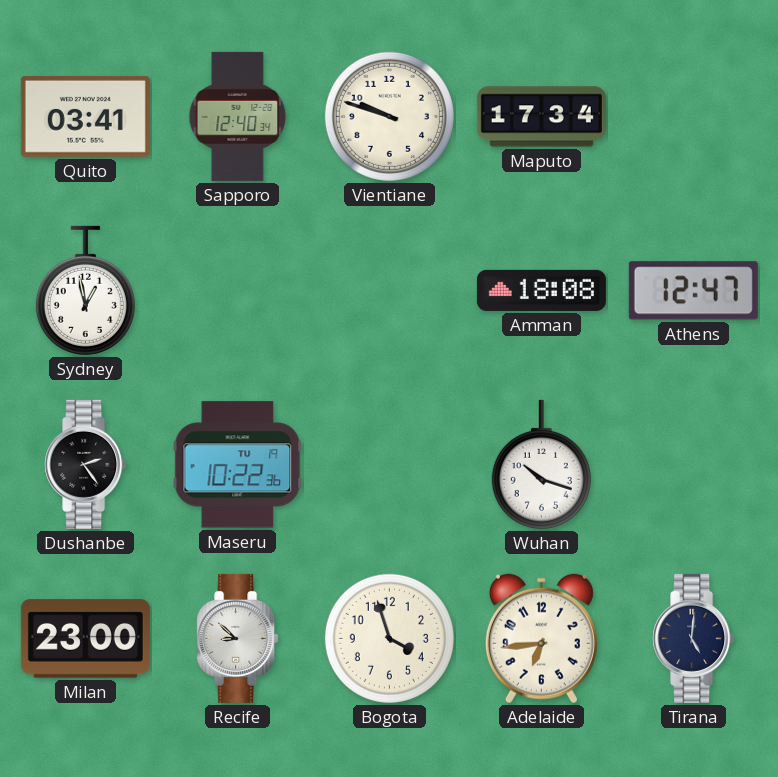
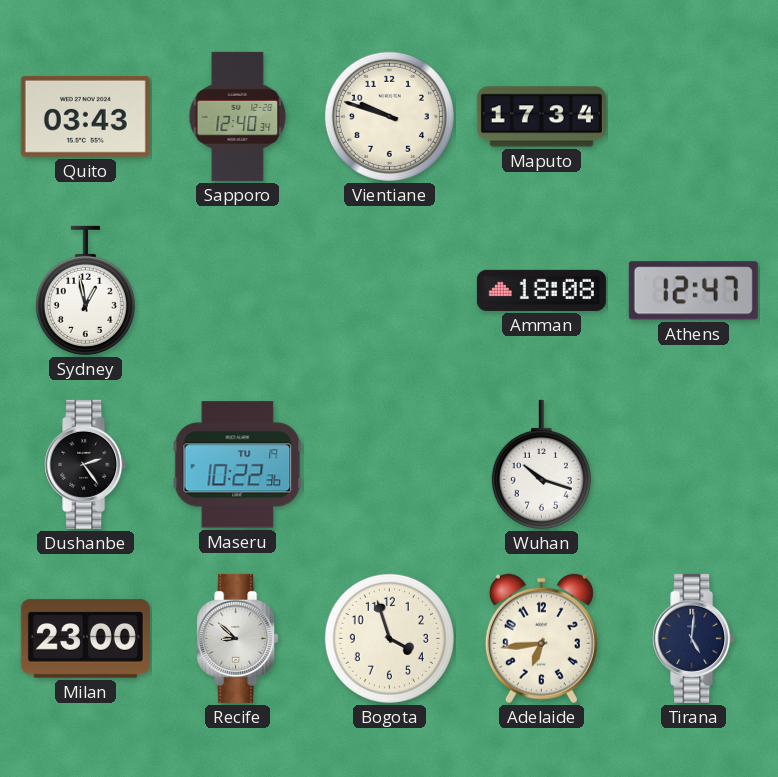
Quito: 03:41 -> 03:43 (85, 116)
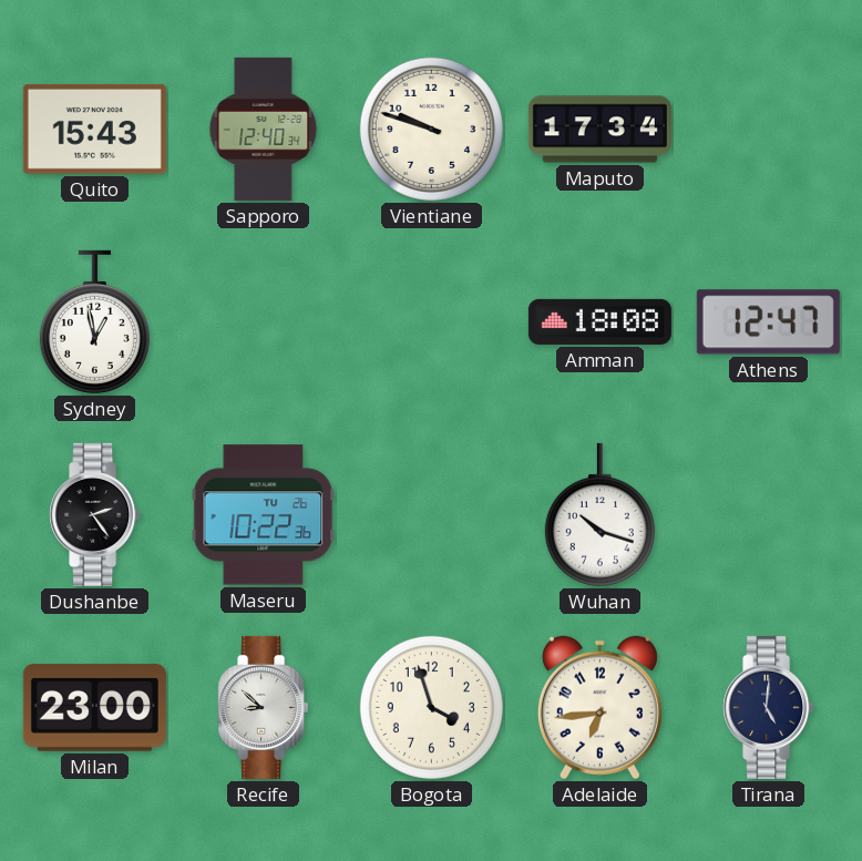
Quito: 03:43 -> 15:43 (94, 129)
Maseru date: TU 19 -> TU 26 (264, 515)
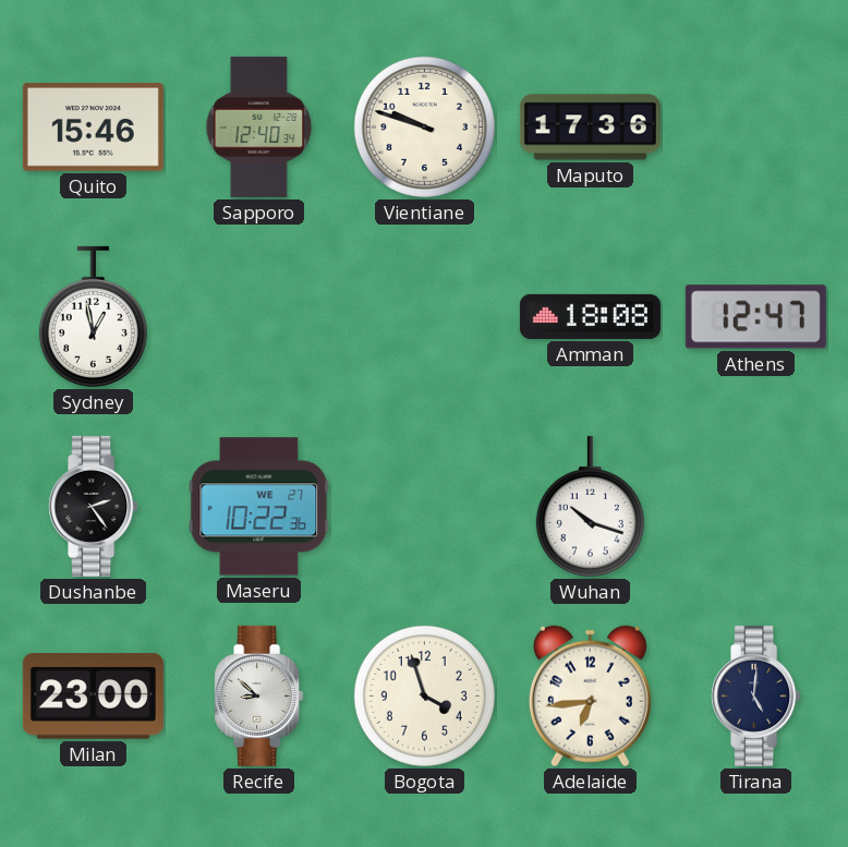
Quito: 15:43 -> 15:46 (93, 126)
Maputo: 17:34 -> 17:36 (590, 128)
Maseru date: TU 26 -> WE 27 (259, 507)
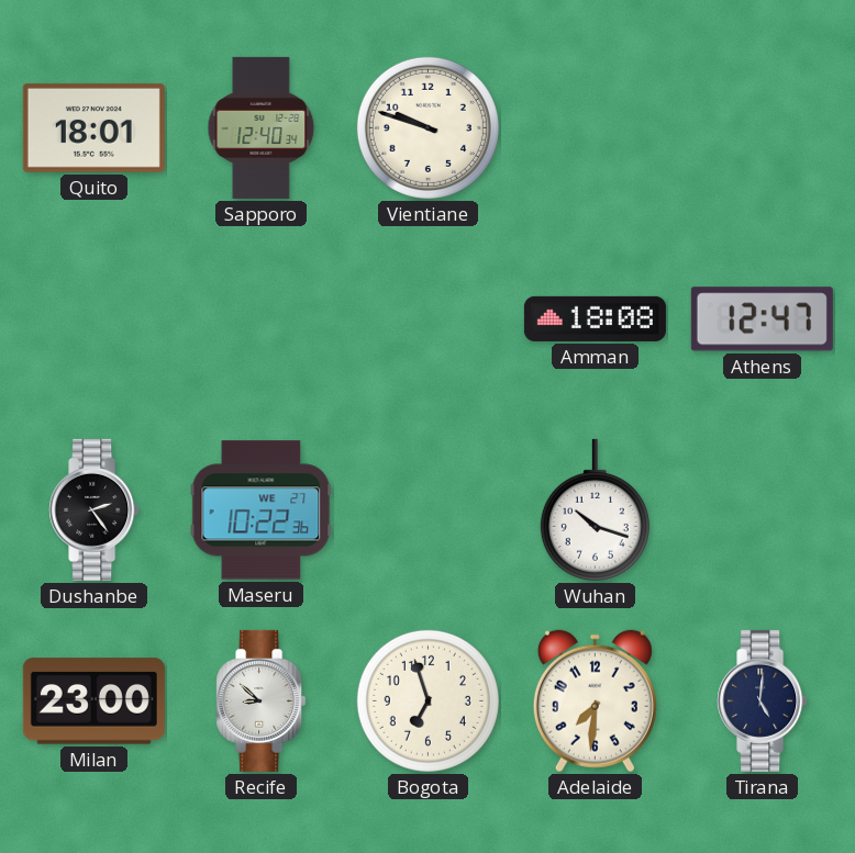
Quito: 15:46 -> 18:01 (93, 127)
Maputo: 17:36 -> none (590, 128)
Sydney: 12:58 -> none (93, 316)
Bogota: 3:57 -> 6:57 (427, 700)
Adelaide: 6:44 -> 7:31 (595, 702)
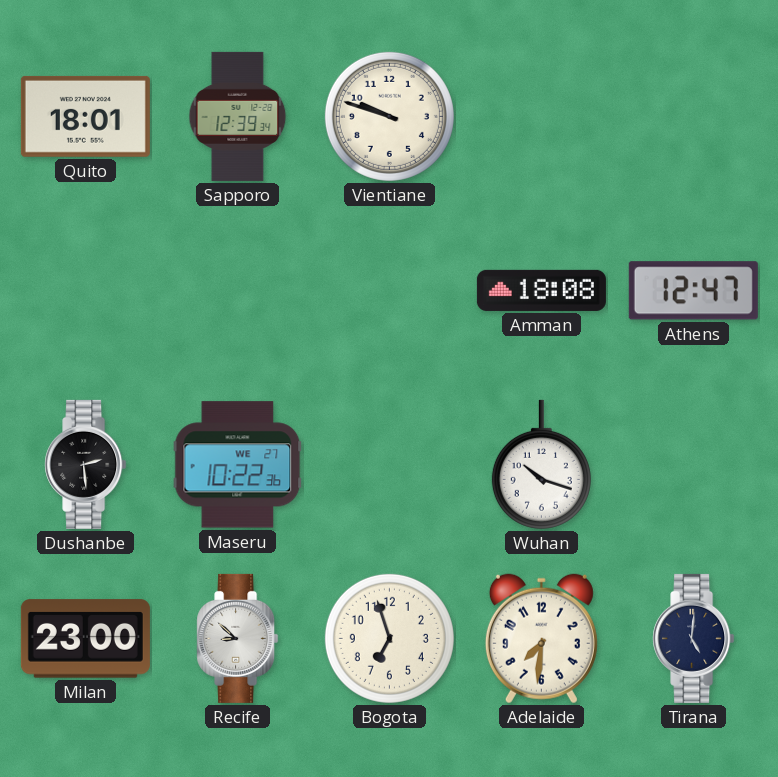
Sapporo: 12:40 -> 12:39 (238, 116)
Dushanbe: 2:24 -> 2:29 (86, 464)
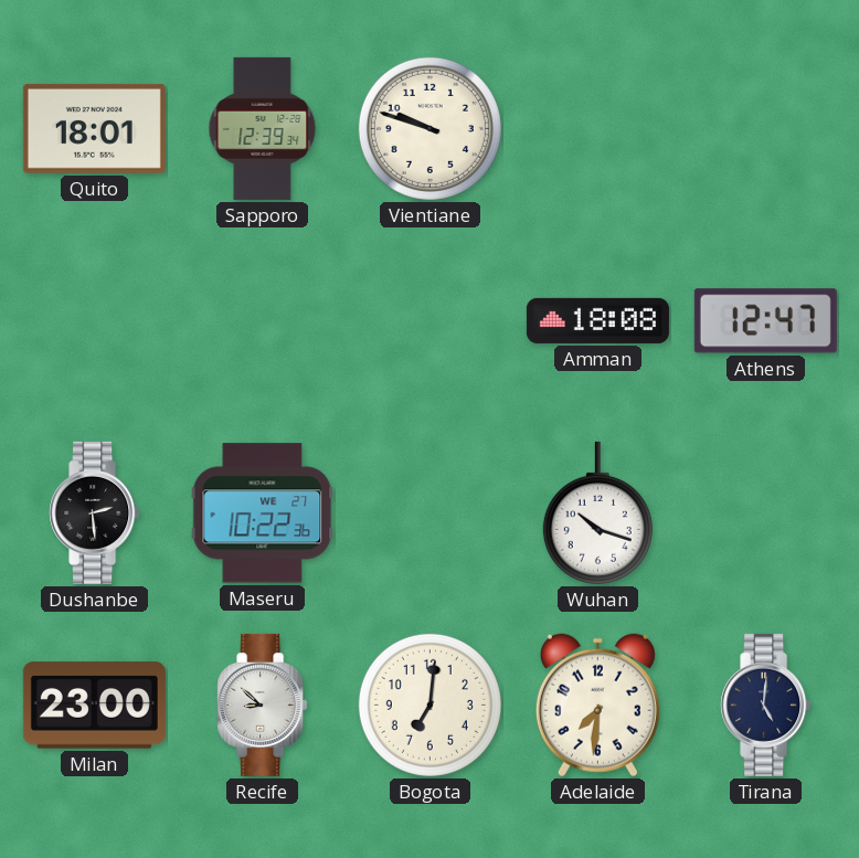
Bogota: 6:57 -> 7:01 (430, 705)
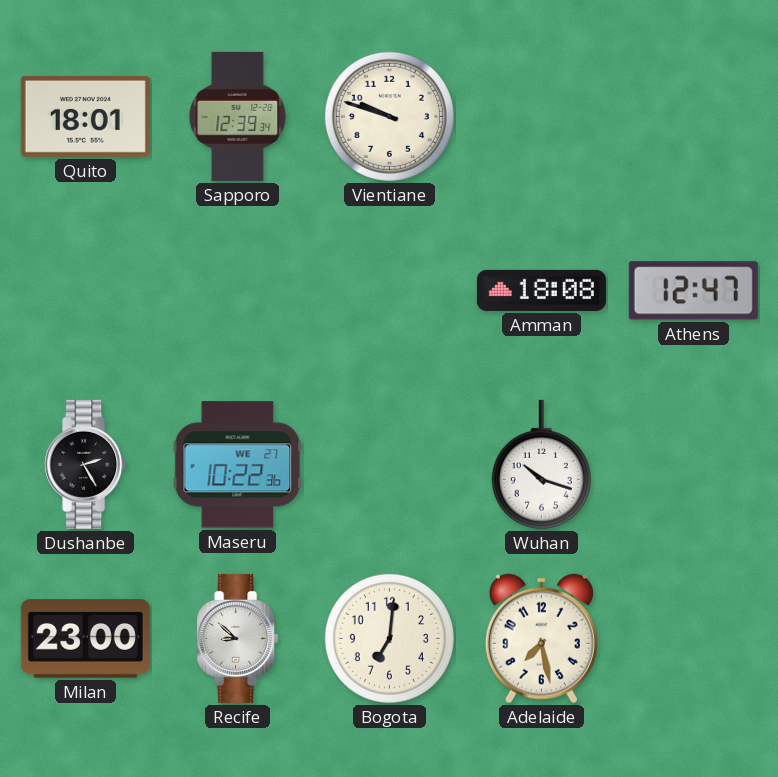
Dushanbe: 2:29 -> 2:25 (86, 464)
Adelaide: 7:31 -> 7:28 (541, 639)
Tirana: 5:01 -> none (766, 705)
